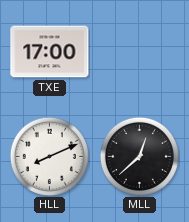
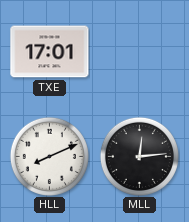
TXE: 17:00 -> 17:01 (50, 52)
MLL: 12:38 -> 12:14 (139, 156)
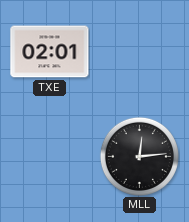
TXE: 17:01 -> 02:01 (50, 52)
HLL: 8:11 -> none (49, 156)
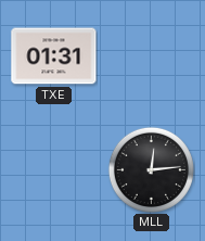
TXE: 02:01 -> 01:31 (54, 56)
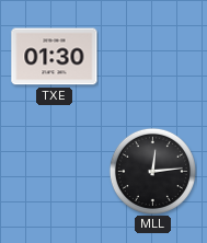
TXE: 01:31 -> 01:30 (55, 57)
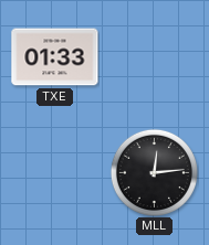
TXE: 01:30 -> 01:33 (55, 57)
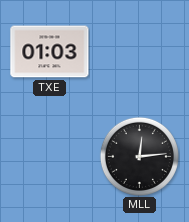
TXE: 01:33 -> 01:03 (50, 52)
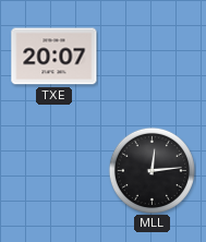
TXE: 01:03 -> 20:07 (54, 57)
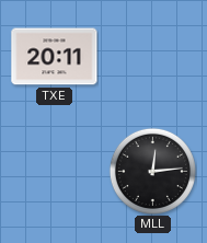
TXE: 20:07 -> 20:11 (55, 57)
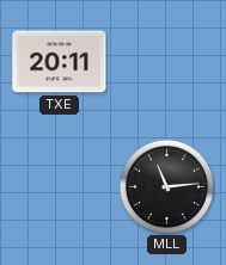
MLL: 12:14 -> 11:14 (166, 186)
